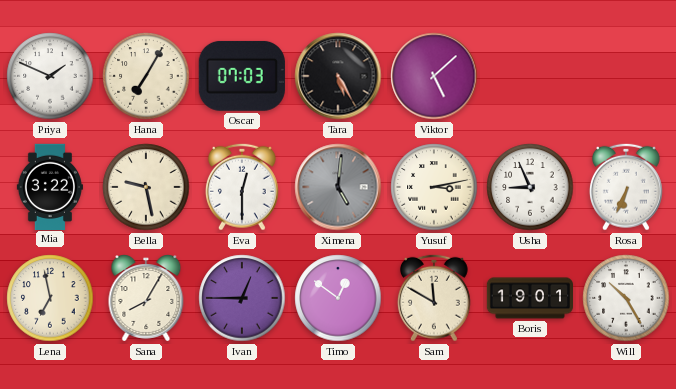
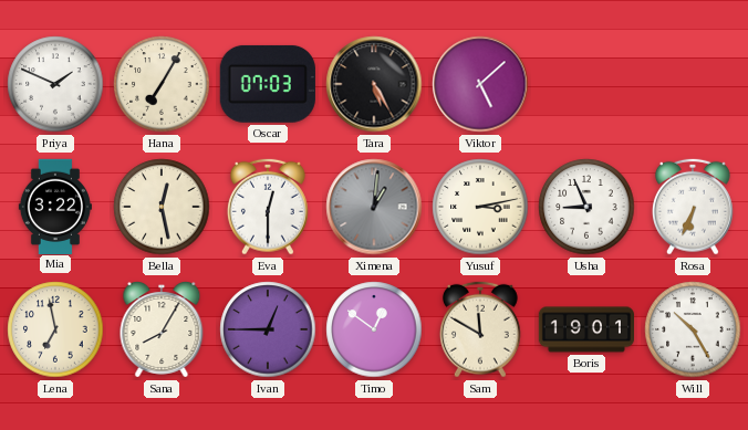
Bella: 9:28 -> 12:28 (162, 207)
Ximena: 5:01 -> 1:01 (374, 207)
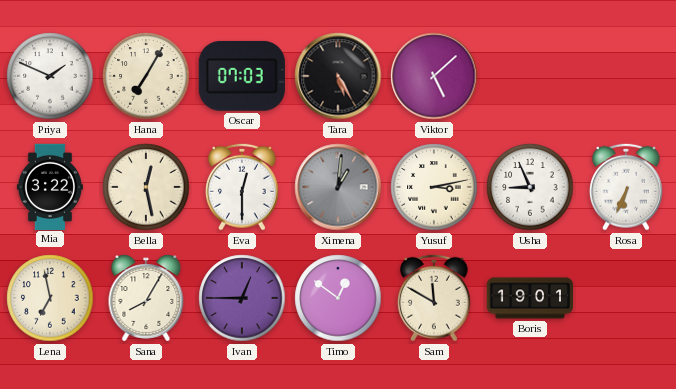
Will: 10:25 -> none (693, 329)
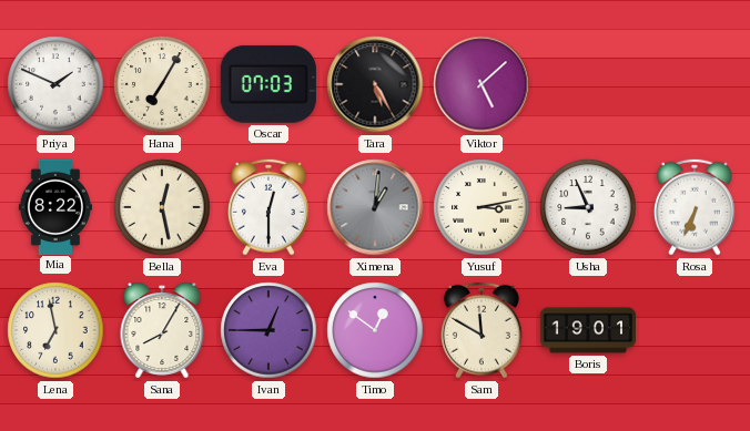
Mia: 3:22 -> 8:22 (55, 206)
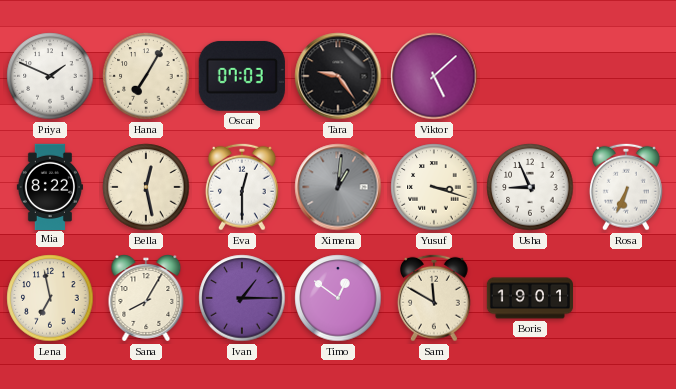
Tara: 5:25 -> 9:24 (338, 76)
Yusuf: 3:13 -> 3:18 (434, 187)
Ivan: 12:45 -> 1:15 (242, 298)
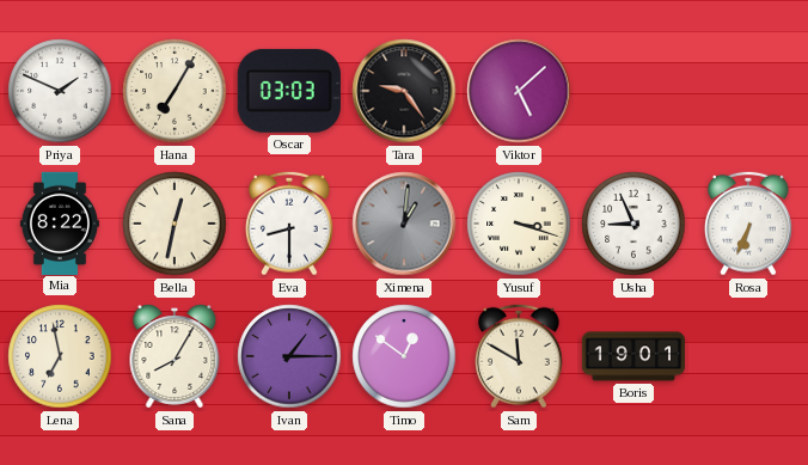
Oscar: 07:03 -> 03:03 (289, 91)
Bella: 12:28 -> 12:32 (175, 224)
Eva: 12:30 -> 8:30 (289, 224)
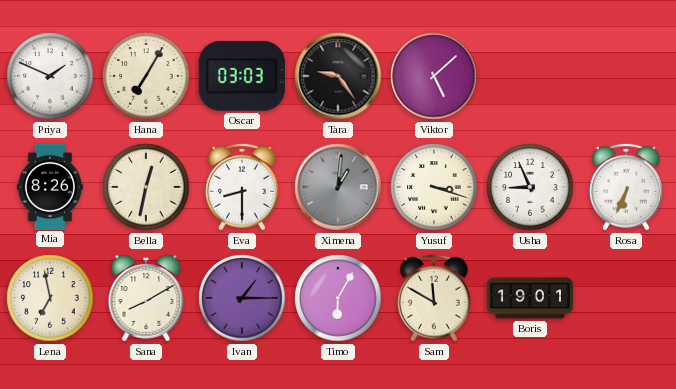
Mia: 8:22 -> 8:26 (50, 186)
Sana: 8:05 -> 8:10 (146, 298)
Timo: 12:51 -> 6:05 (338, 298)
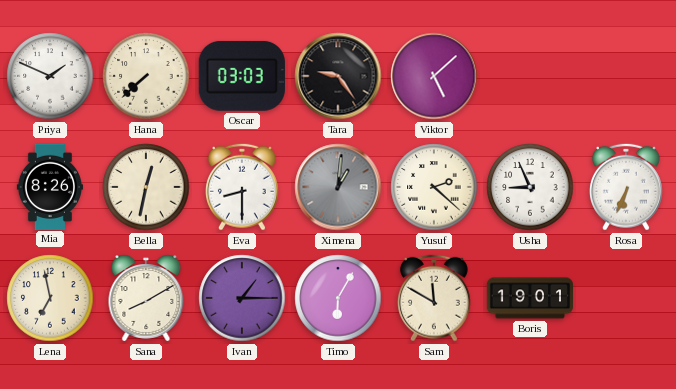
Hana: 7:05 -> 7:38 (146, 76)
Yusuf: 3:18 -> 2:22 (434, 187)
